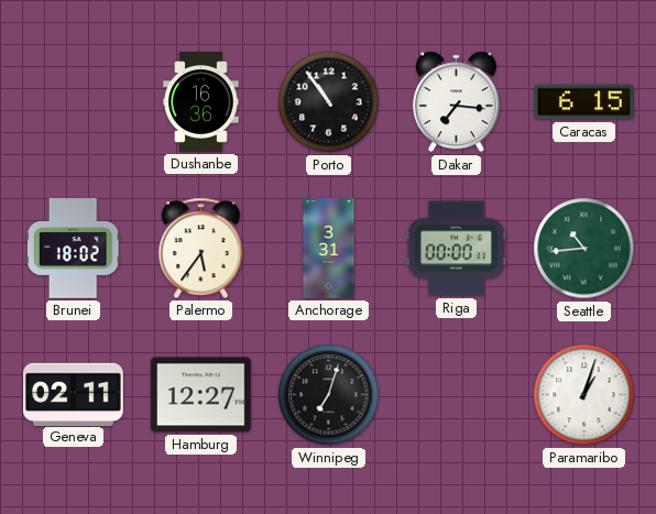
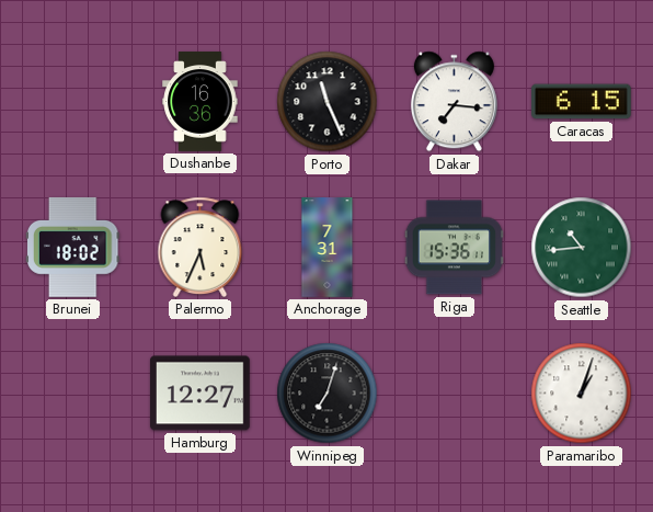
Porto: 10:54 -> 11:26 (328, 102)
Palermo: 5:36 -> 5:34 (201, 247)
Anchorage: 3:31 -> 7:31 (328, 248)
Riga: 00:00 -> 15:36 (454, 248)
Geneva: 02:11 -> none (74, 394)
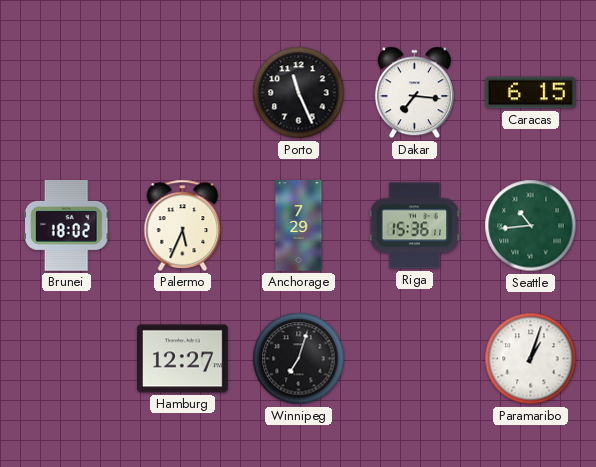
Dushanbe: 16:36 -> none (201, 102)
Anchorage: 7:31 -> 7:29 (299, 226)
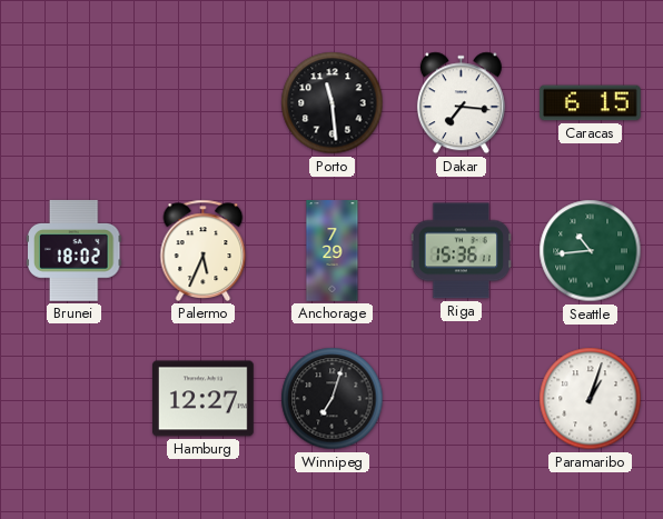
Porto: 11:26 -> 11:29 (333, 103)
